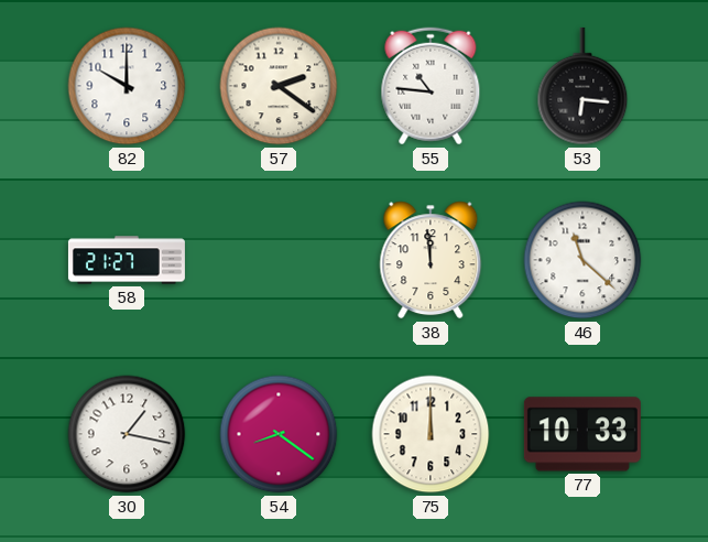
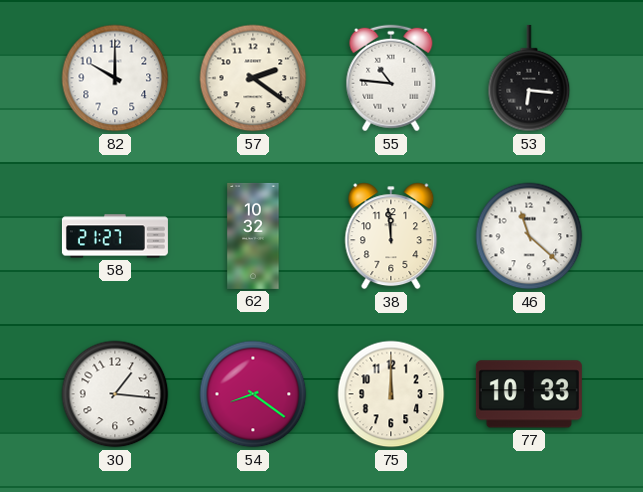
62: none -> 10:32 (253, 236)
30: 1:17 -> 1:16 (115, 394)
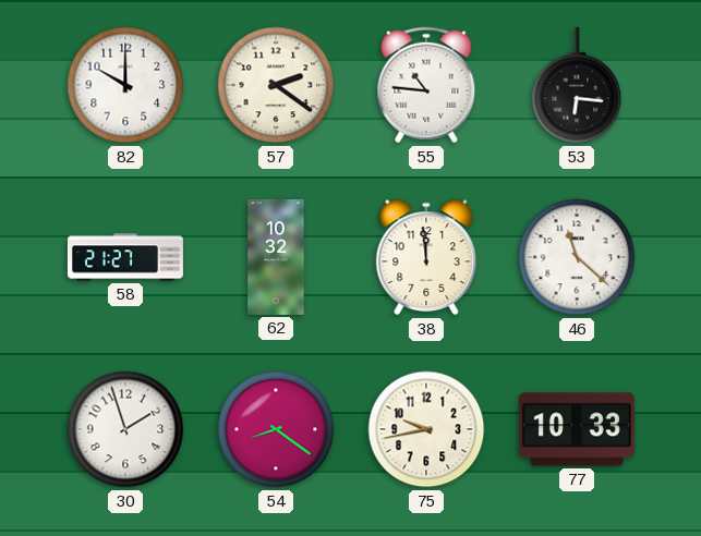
30: 1:16 -> 1:57 (125, 429)
75: 12:00 -> 9:43 (426, 429)
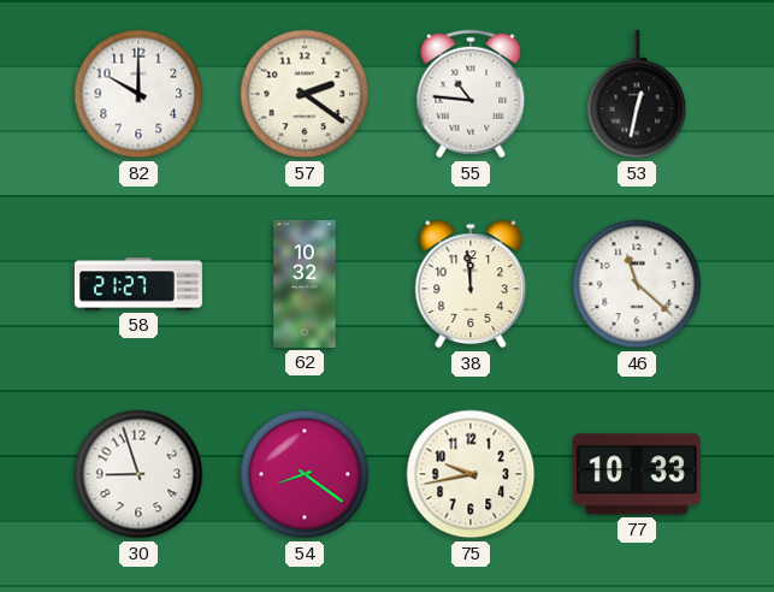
53: 6:16 -> 12:32 (637, 94)
30: 1:57 -> 8:57 (138, 474)
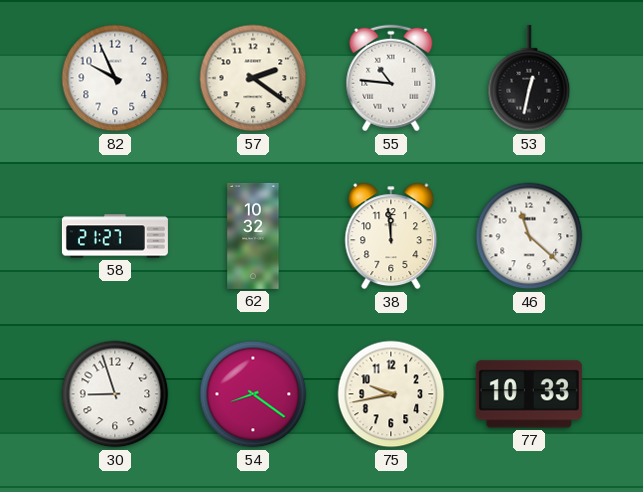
82: 10:00 -> 9:56 (115, 78)
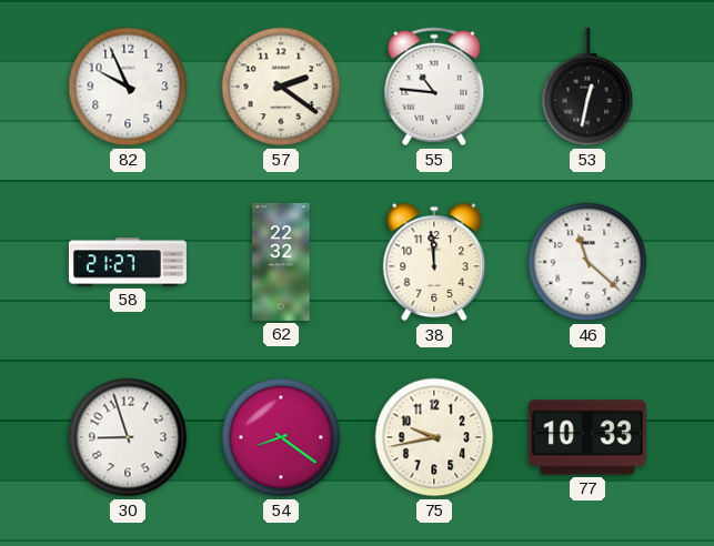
62: 10:32 -> 22:32 (281, 262)
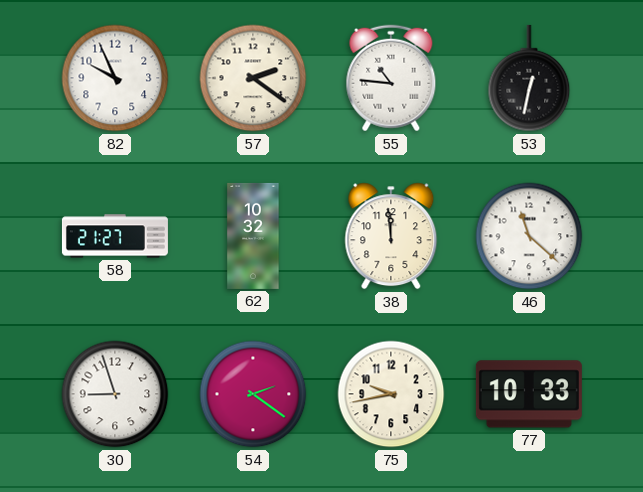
62: 22:32 -> 10:32 (253, 236)
54: 8:21 -> 2:21 (253, 394)
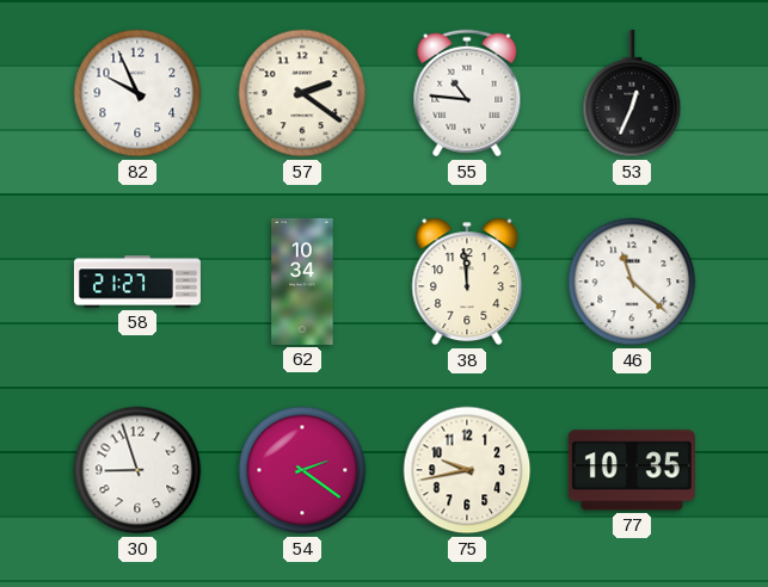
53: 12:32 -> 12:34 (632, 93)
62: 10:32 -> 10:34 (302, 282)
77: 10:33 -> 10:35 (632, 470)
